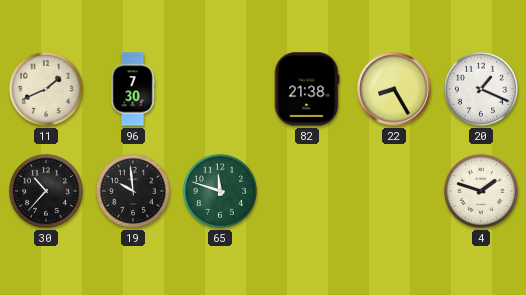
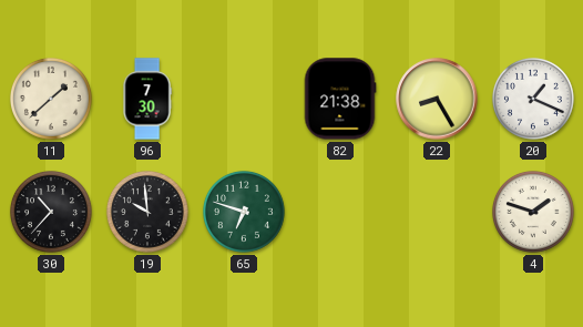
11: 1:41 -> 1:38 (51, 99)
65: 11:48 -> 6:48 (244, 212)
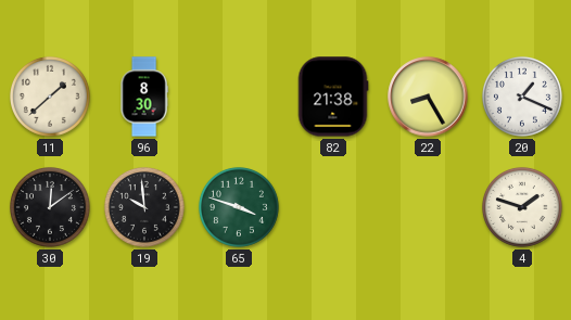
96: 7:30 -> 8:30 (144, 97)
30: 10:37 -> 12:09 (50, 207)
65: 6:48 -> 3:48 (239, 207)
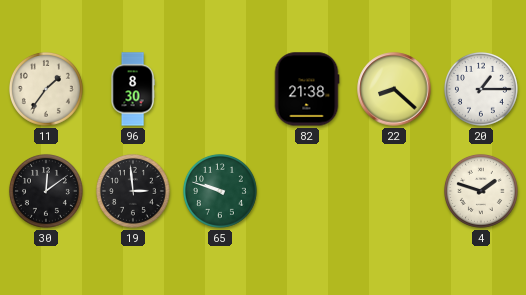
11: 1:38 -> 1:36 (46, 89)
22: 8:25 -> 8:22 (394, 89)
20: 1:19 -> 1:15 (481, 89)
19: 9:59 -> 2:59 (133, 191)
65: 3:48 -> 9:48 (220, 191)
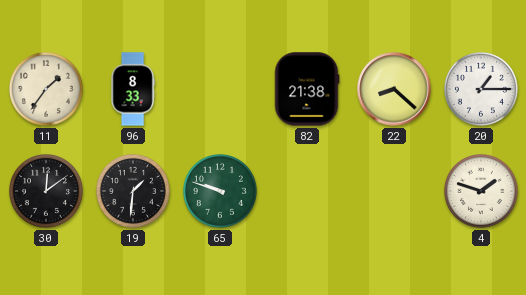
96: 8:30 -> 8:33 (133, 89)
19: 2:59 -> 1:31 (133, 191)
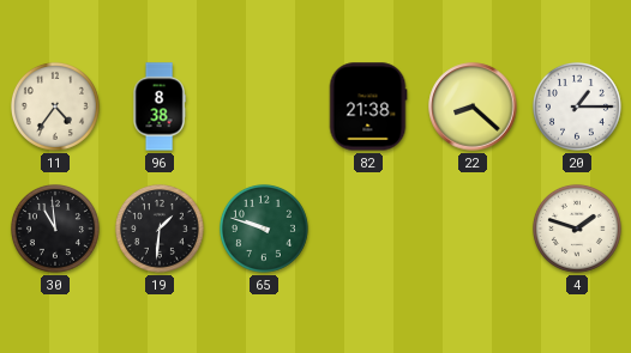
11: 1:36 -> 4:36 (55, 106)
96: 8:33 -> 8:38 (160, 106)
30: 12:09 -> 10:59 (55, 229)
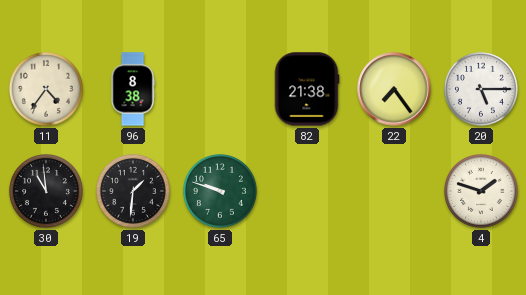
22: 8:22 -> 7:24 (394, 89)
20: 1:15 -> 5:15 (481, 89)
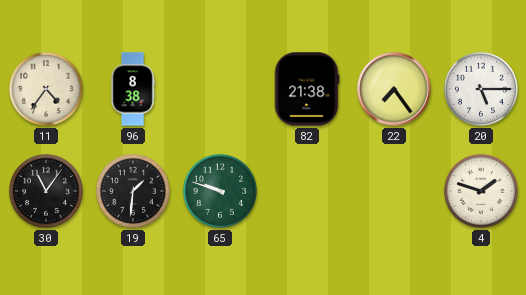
30: 10:59 -> 11:06 (46, 191)
